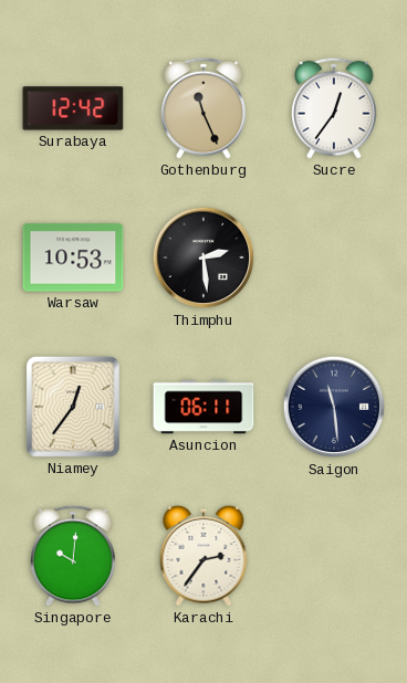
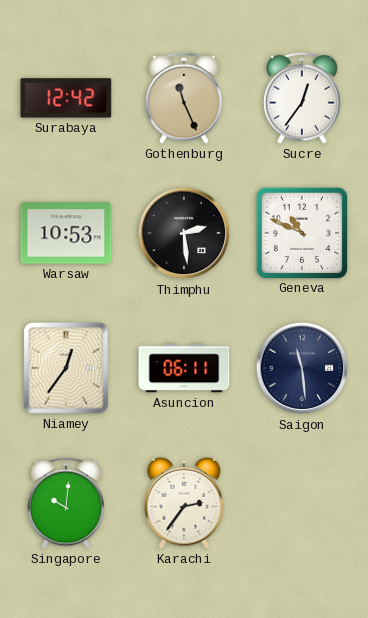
Geneva: none -> 10:49 (301, 232)
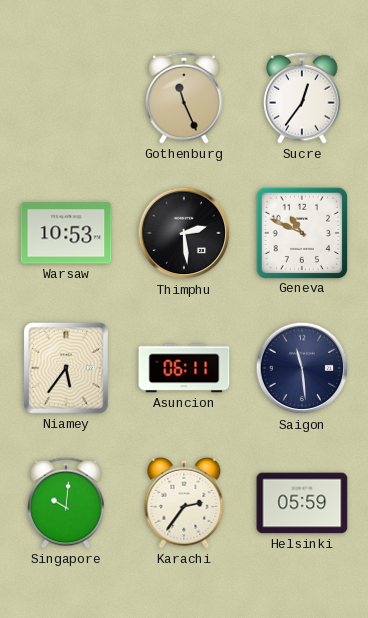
Surabaya: 12:42 -> none (66, 98)
Niamey: 12:36 -> 5:36 (66, 368)
Helsinki: none -> 05:59 (302, 503)
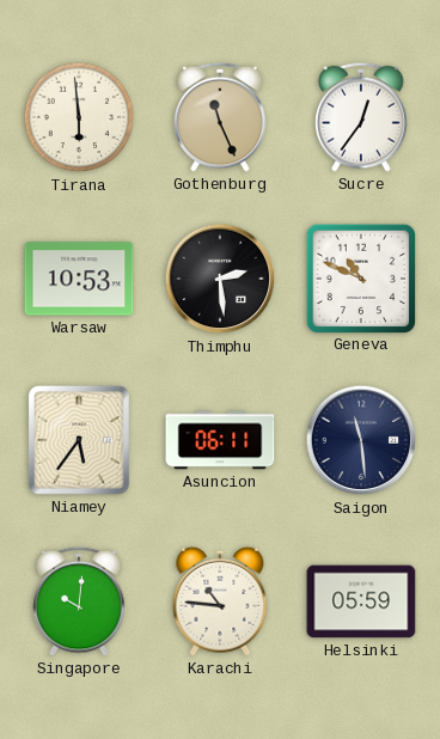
Tirana: none -> 5:59 (79, 117)
Karachi: 2:36 -> 10:46 (220, 601)
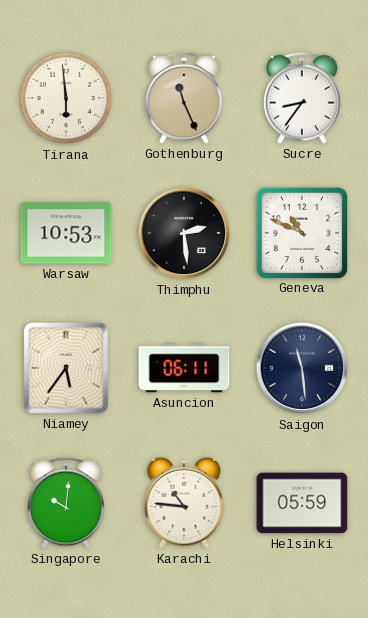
Sucre: 12:36 -> 8:36 (302, 98)
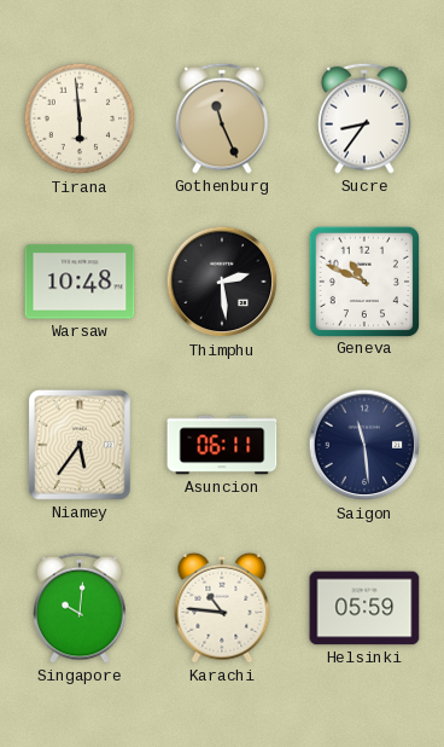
Warsaw: 10:53 -> 10:48 (80, 282)
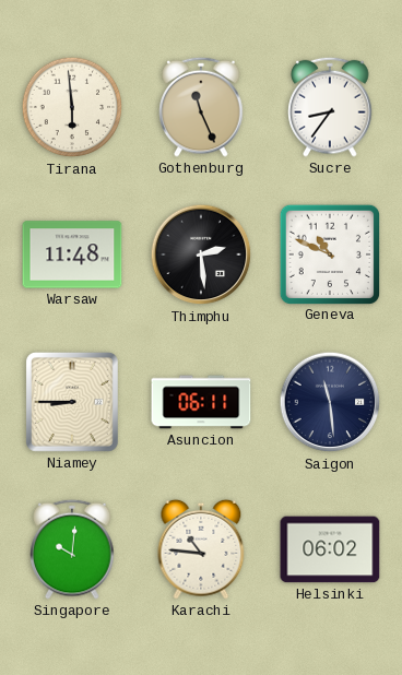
Warsaw: 10:48 -> 11:48 (72, 254)
Niamey: 5:36 -> 8:45 (72, 402)
Helsinki: 05:59 -> 06:02 (330, 549)
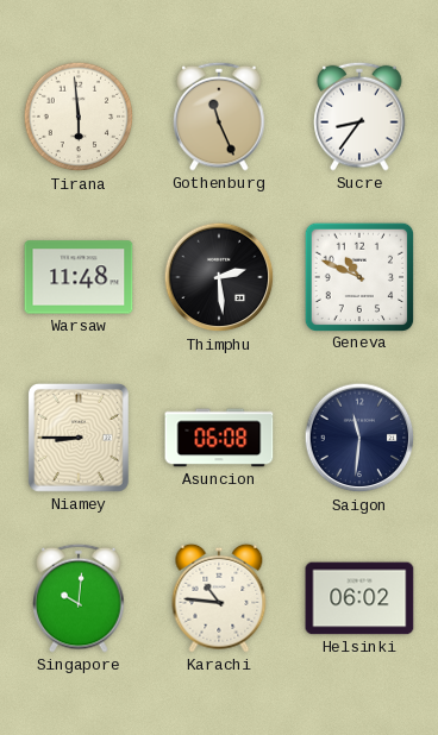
Asuncion: 06:11 -> 06:08 (219, 438)
Saigon: 11:29 -> 11:31 (359, 438)
